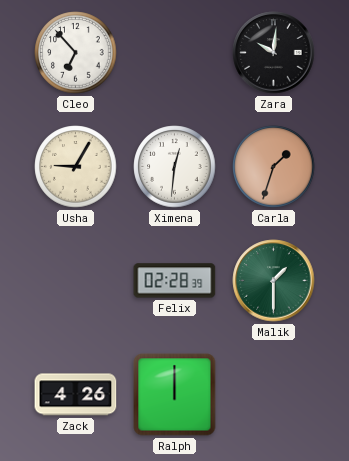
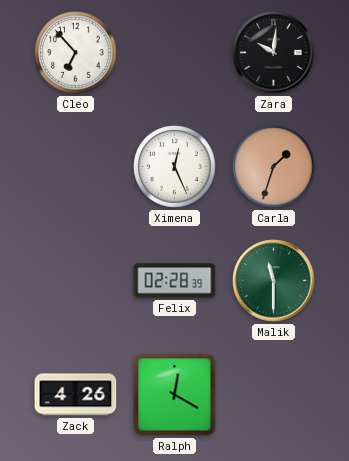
Usha: 9:05 -> none (76, 167)
Ximena: 12:31 -> 12:26 (175, 167)
Malik: 1:30 -> 11:30 (274, 281)
Ralph: 12:00 -> 12:20 (175, 395)
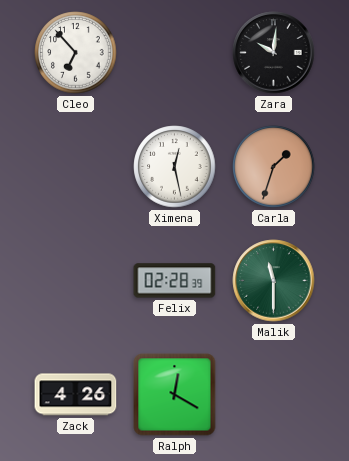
Ximena: 12:26 -> 12:28 (175, 167)
